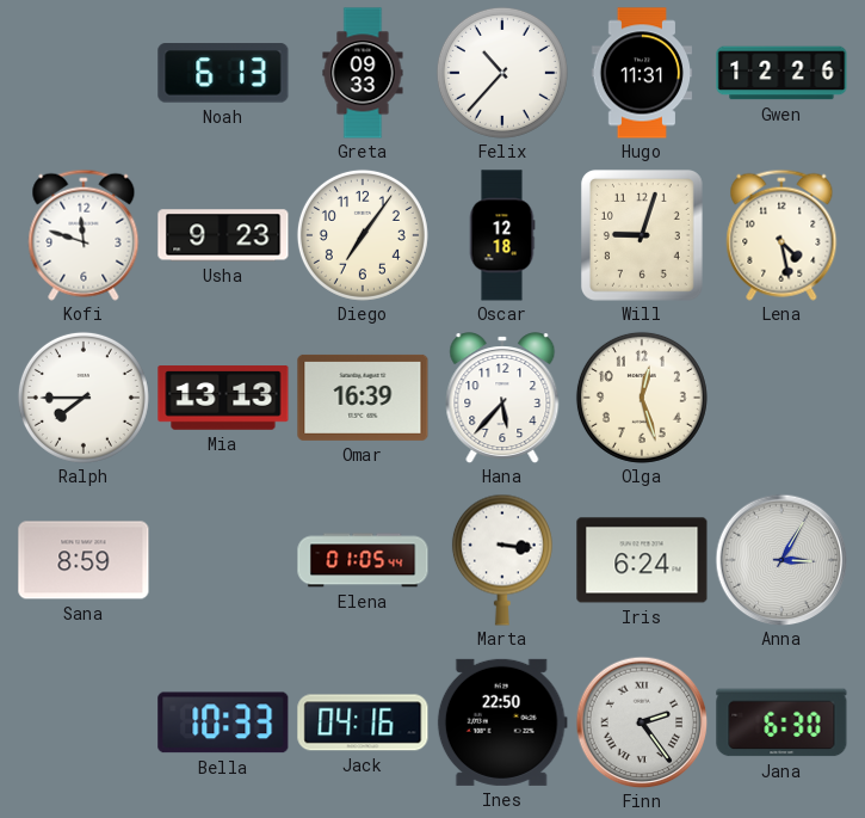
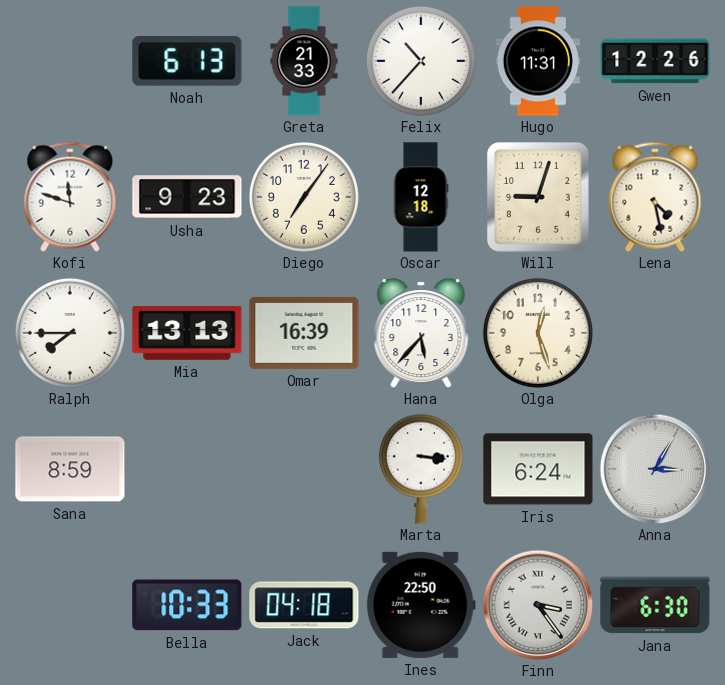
Greta: 09:33 -> 21:33 (304, 61)
Elena: 01:05 -> none (363, 560)
Jack: 04:16 -> 04:18 (304, 605)
Finn: 2:24 -> 3:24 (538, 605)
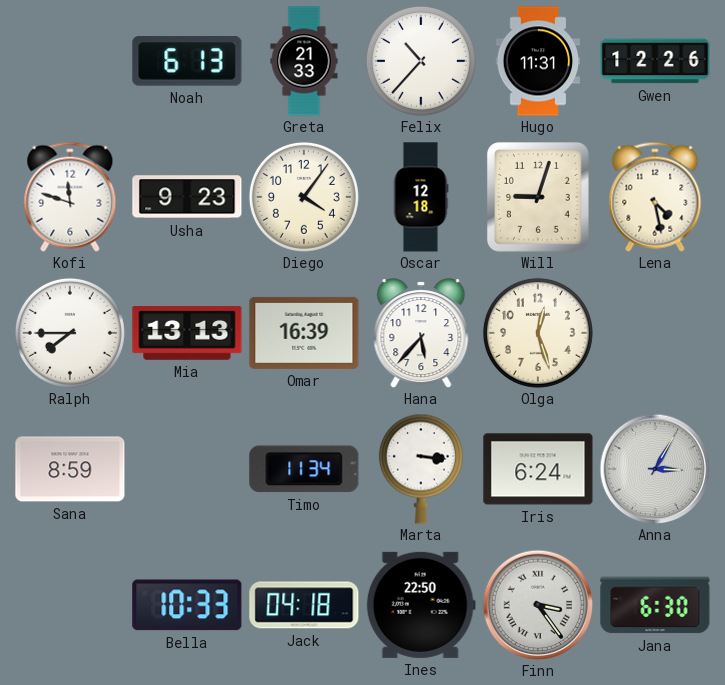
Diego: 7:06 -> 4:06 (304, 197)
Timo: none -> 11:34 (304, 469)
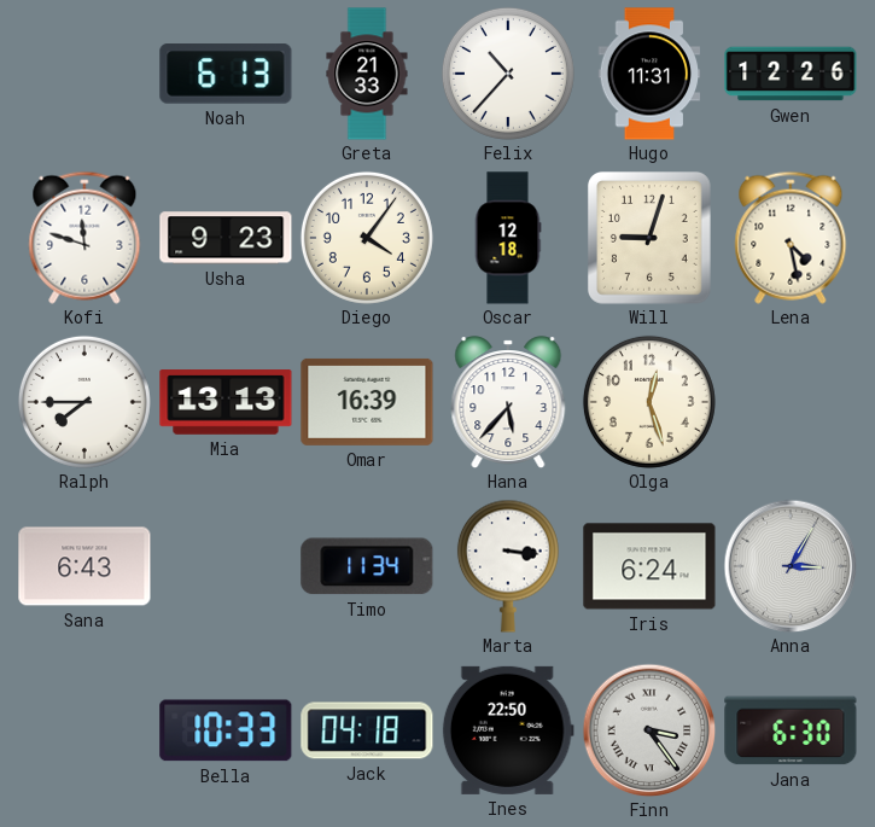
Sana: 8:59 -> 6:43 (84, 566)
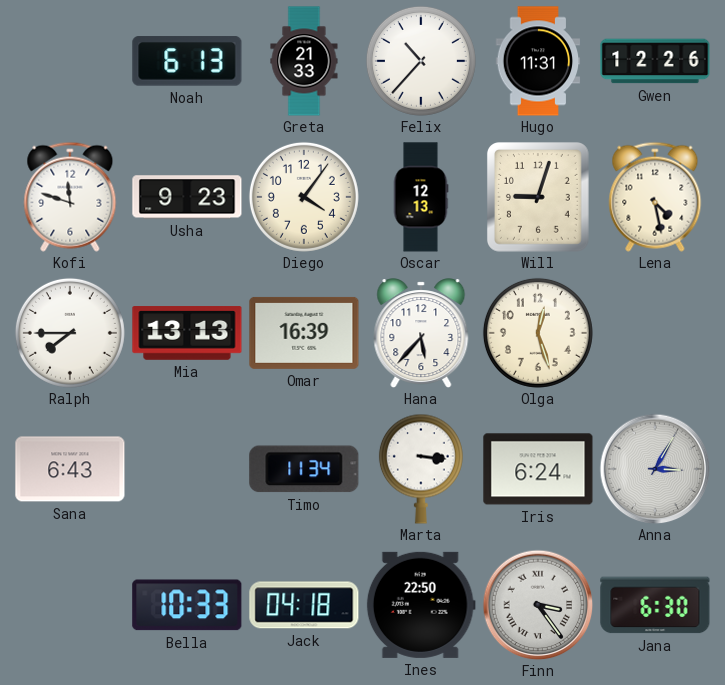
Oscar: 12:18 -> 12:13 (421, 197)
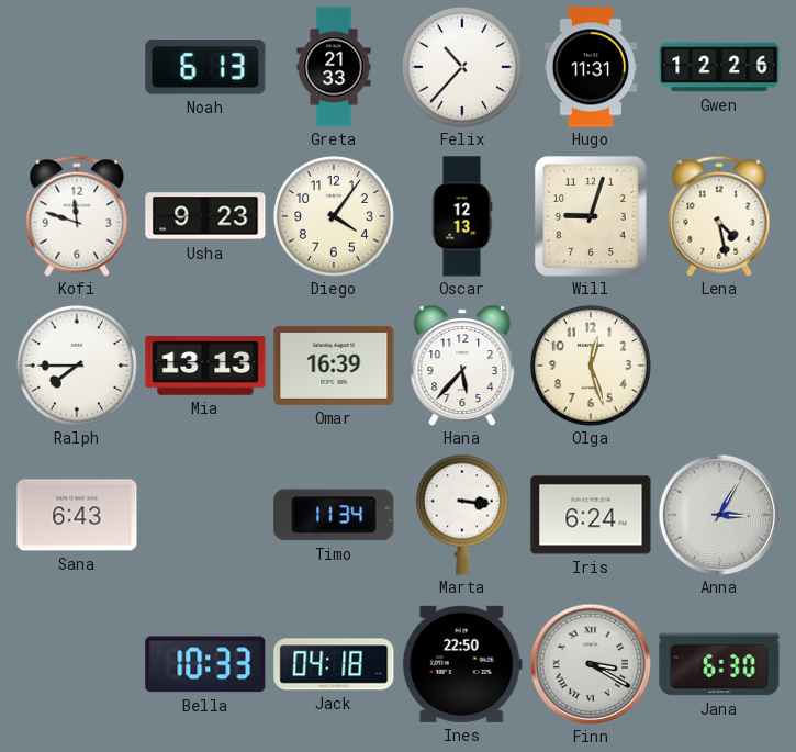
Finn: 3:24 -> 3:20 (591, 664)
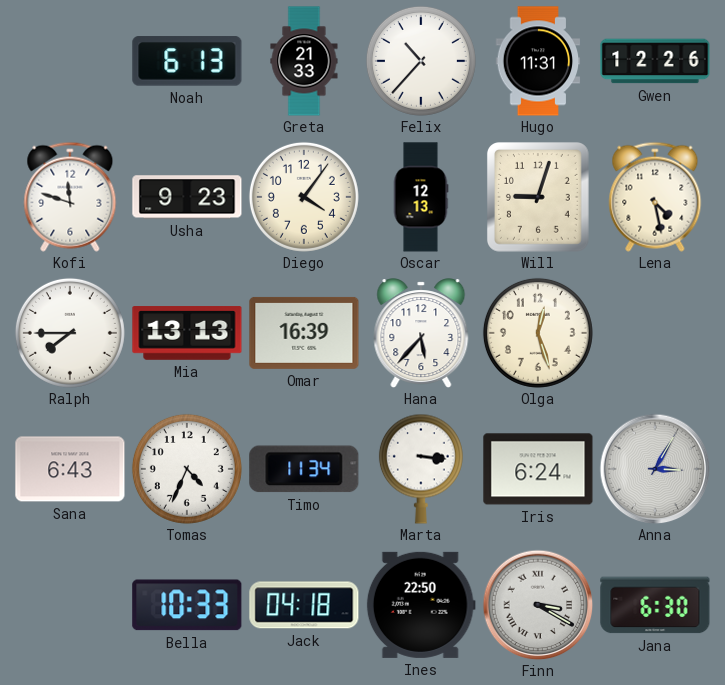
Tomas: none -> 4:34 (187, 469)
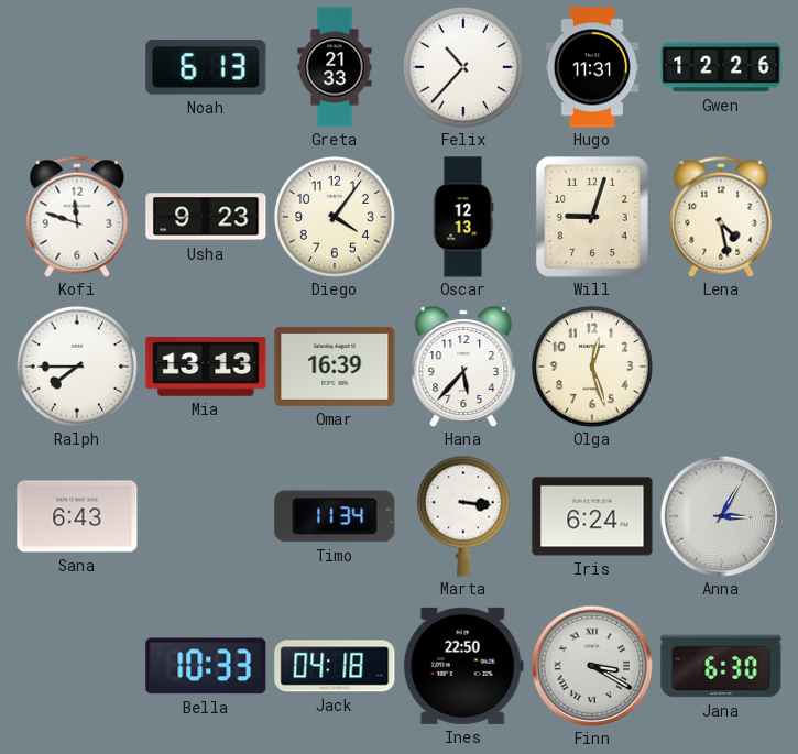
Tomas: 4:34 -> none (187, 469)
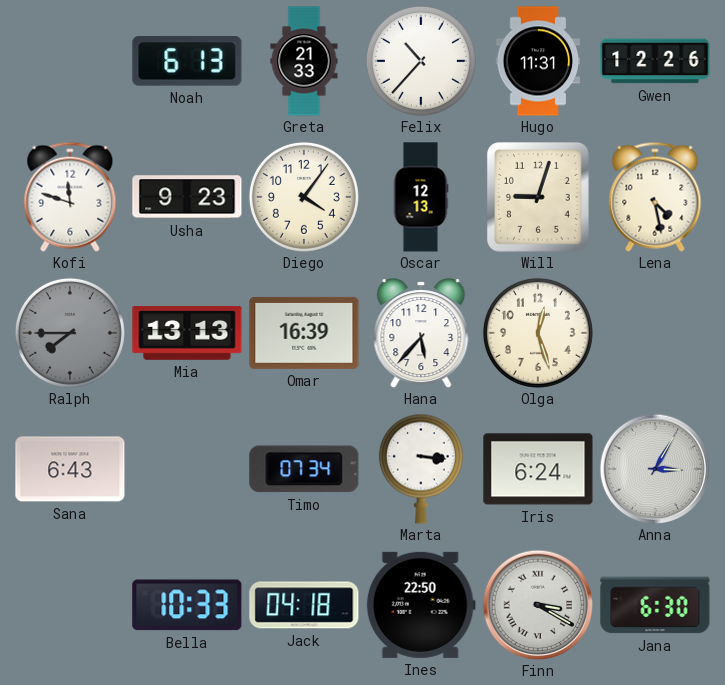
Ralph dial: white -> grey (70, 333)
Timo: 11:34 -> 07:34 (304, 469)
